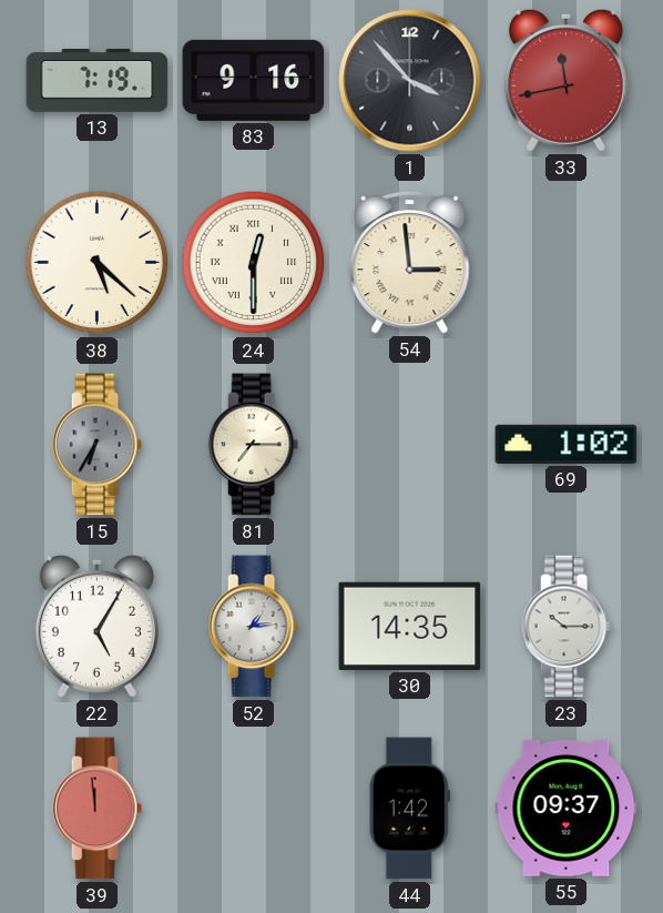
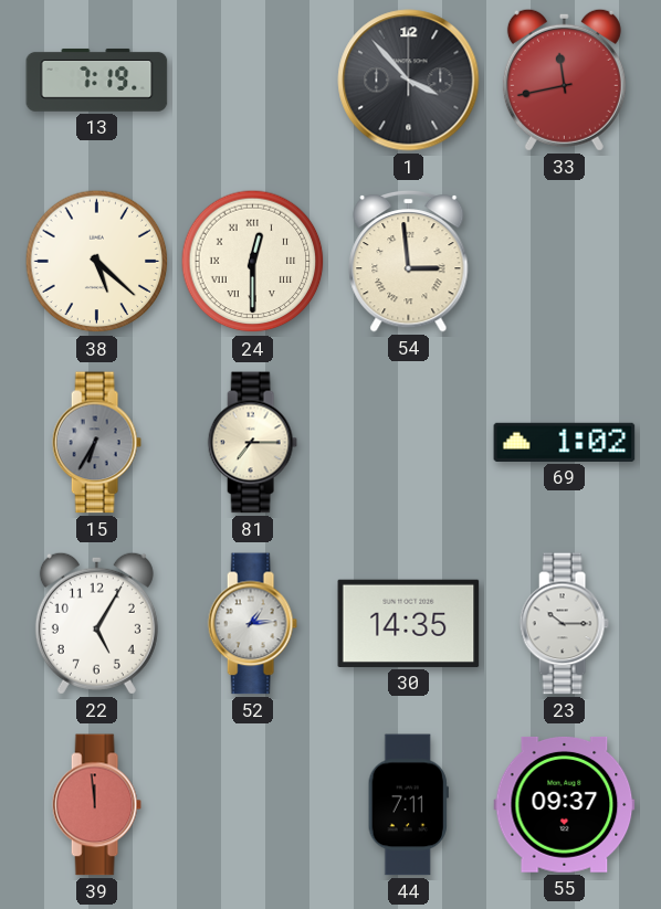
83: 9:16 -> none (254, 80)
44: 1:42 -> 7:11 (408, 805)
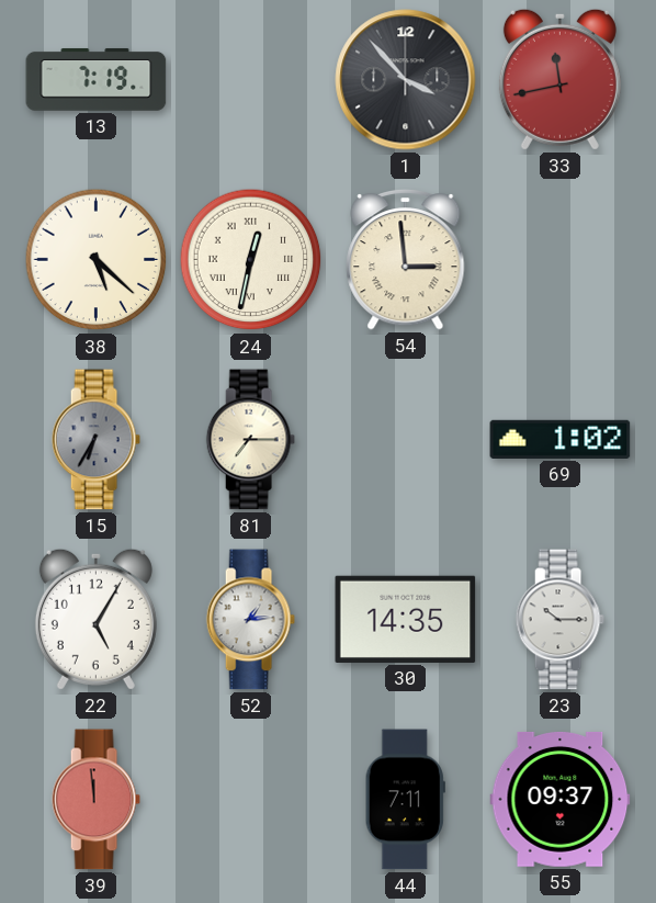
24: 12:30 -> 12:32 (251, 260)
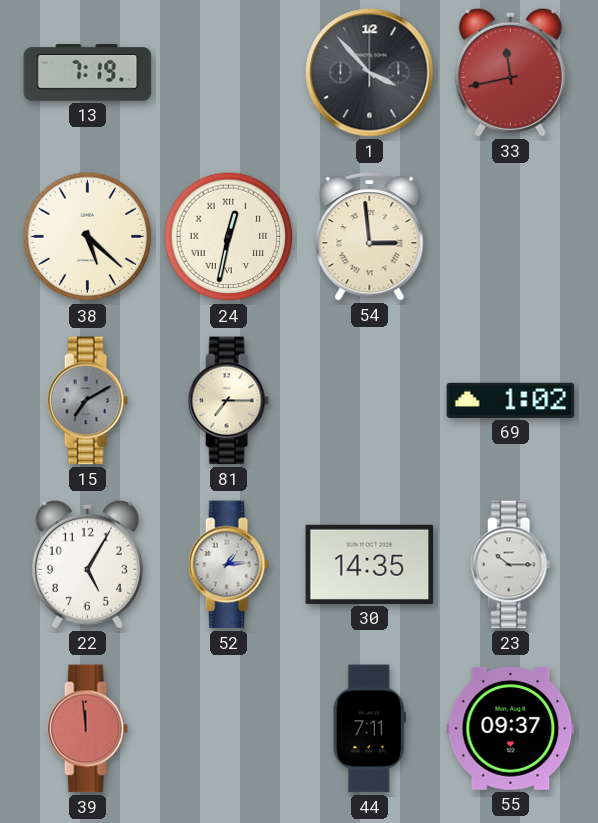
15: 6:35 -> 7:10 (87, 401)
